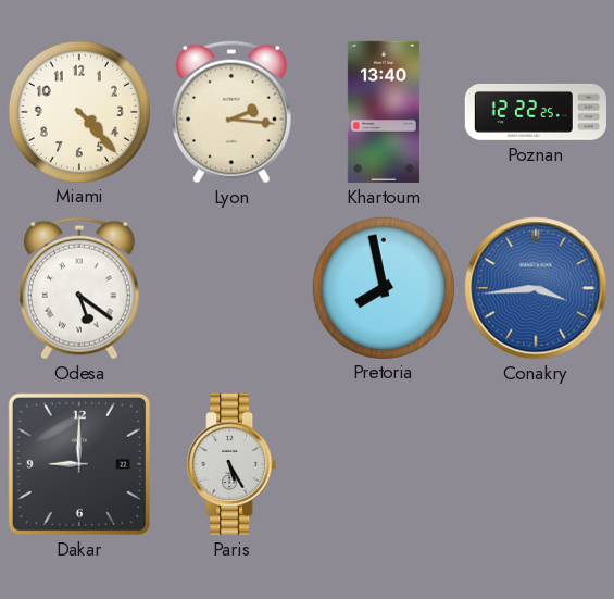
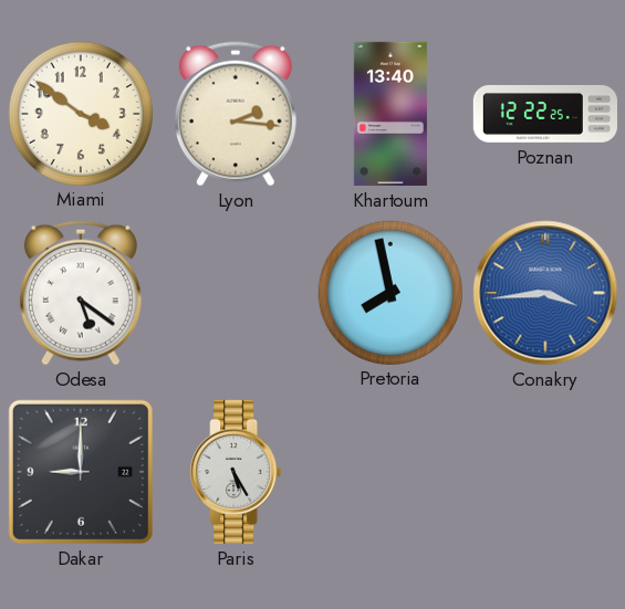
Miami: 4:23 -> 3:51 (80, 113)
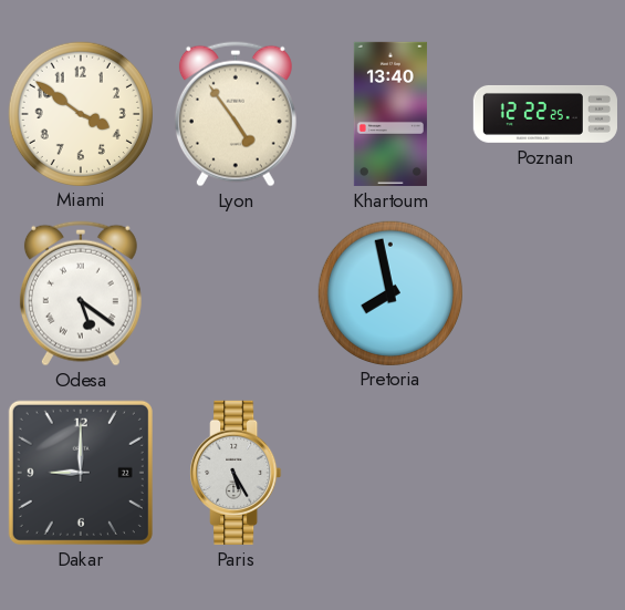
Lyon: 2:16 -> 4:54 (236, 114)
Conakry: 3:44 -> none (545, 293)
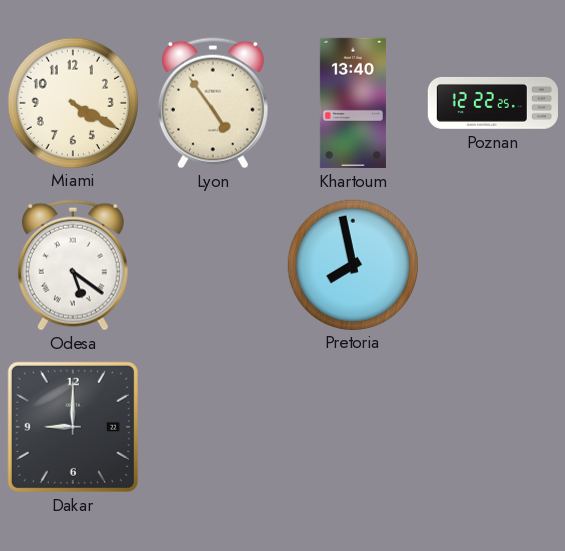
Miami: 3:51 -> 4:20 (72, 102)
Paris: 5:25 -> none (236, 473)
